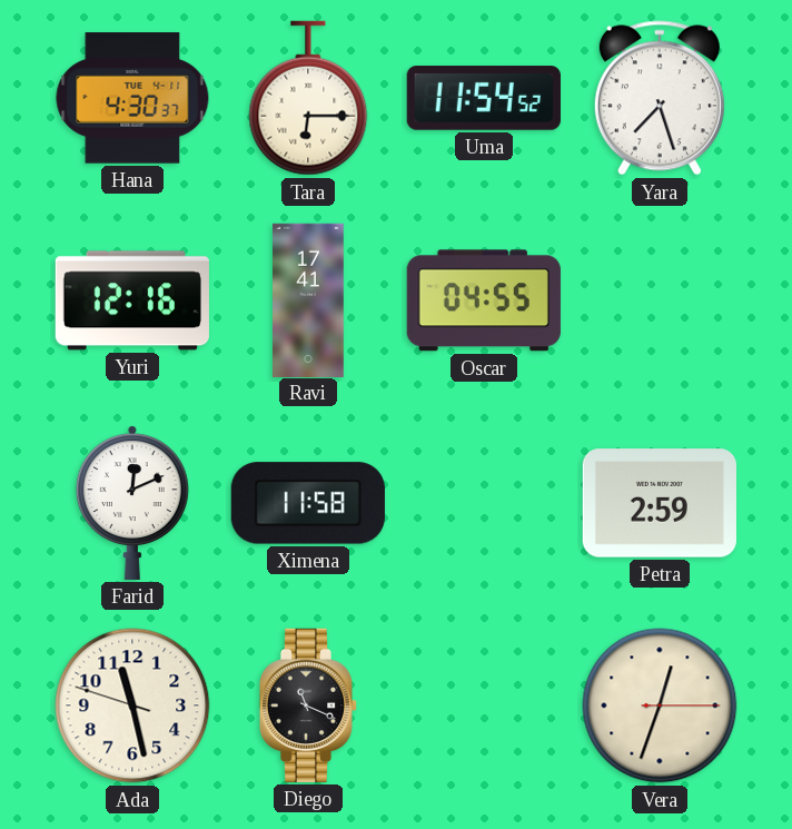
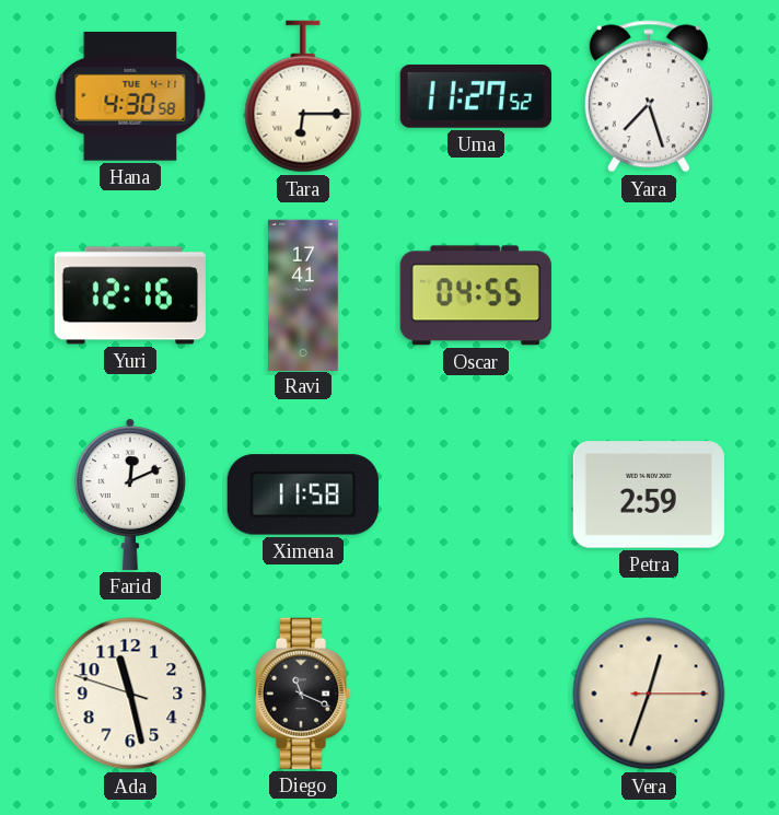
Hana: 4:30:37 -> 4:30:58 (130, 96)
Uma: 11:54 -> 11:27 (476, 96)
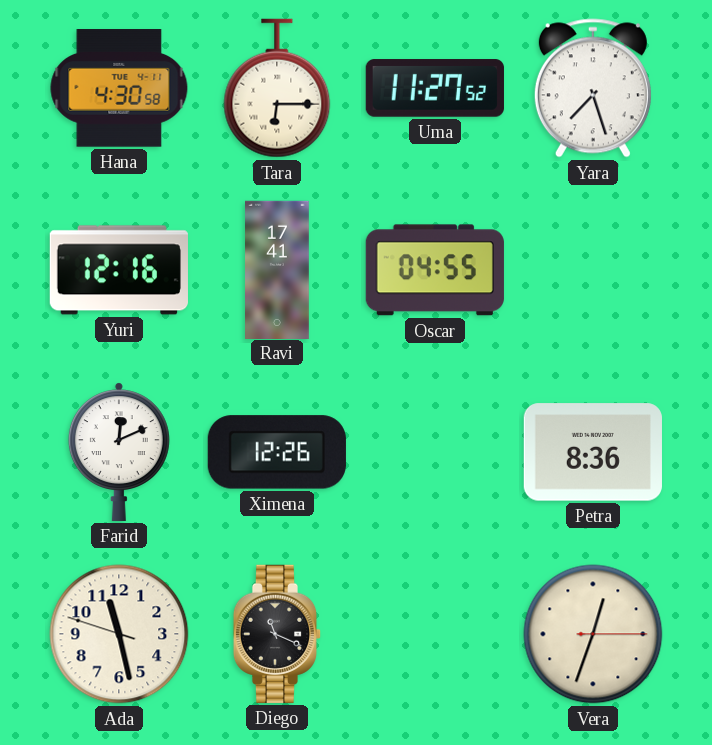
Ximena: 11:58 -> 12:26 (277, 452)
Petra: 2:59 -> 8:36 (593, 452)
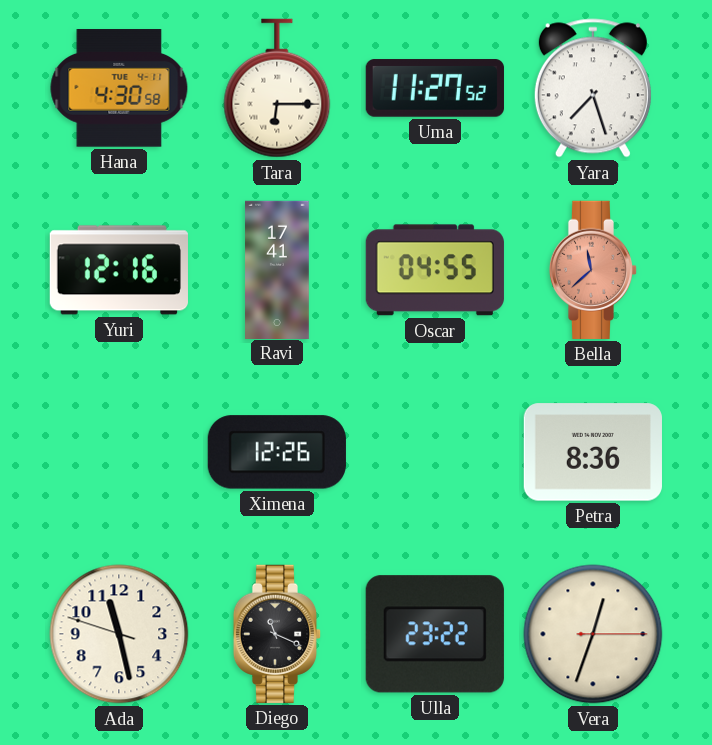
Bella: none -> 11:38 (593, 270)
Farid: 12:11 -> none (119, 452)
Ulla: none -> 23:22 (435, 634)
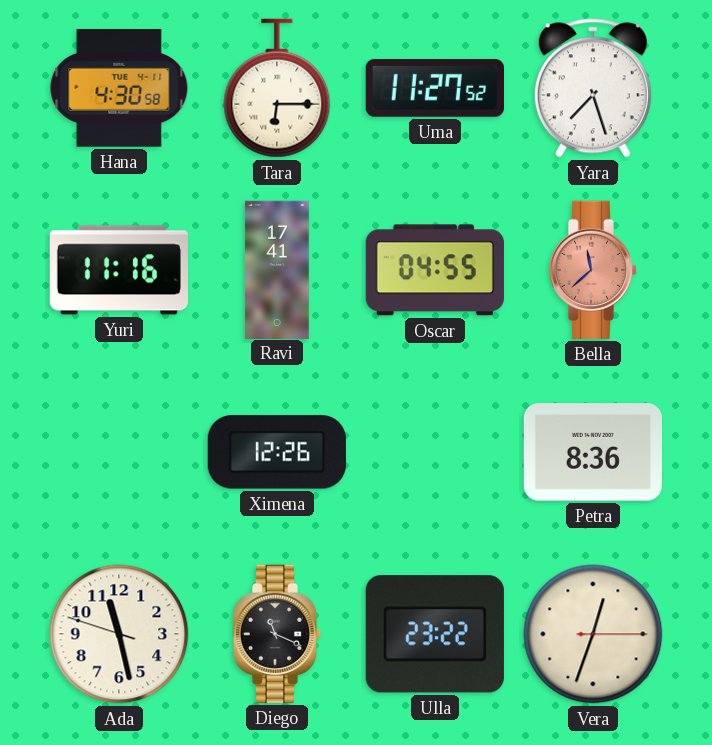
Yuri: 12:16 -> 11:16 (119, 270)
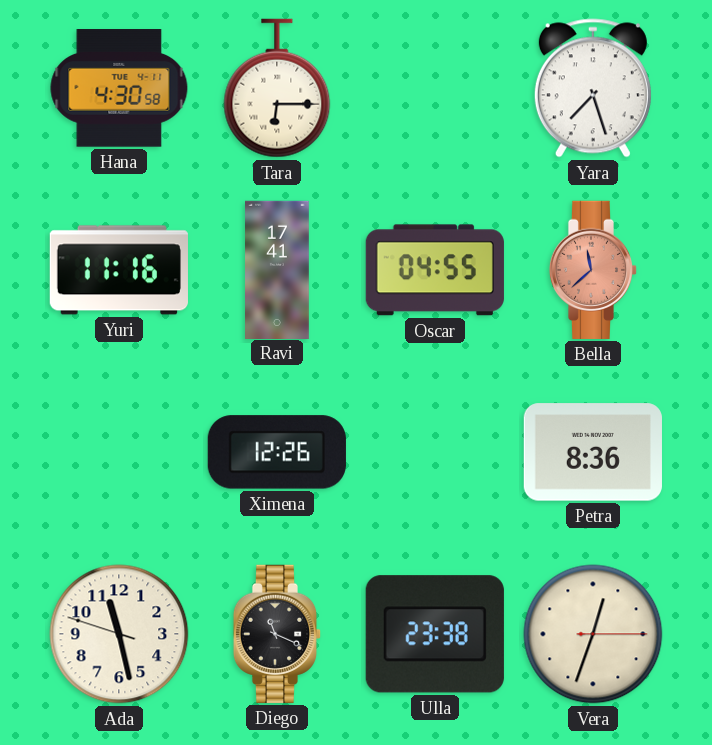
Uma: 11:27 -> none (435, 88)
Ulla: 23:22 -> 23:38 (435, 634)
